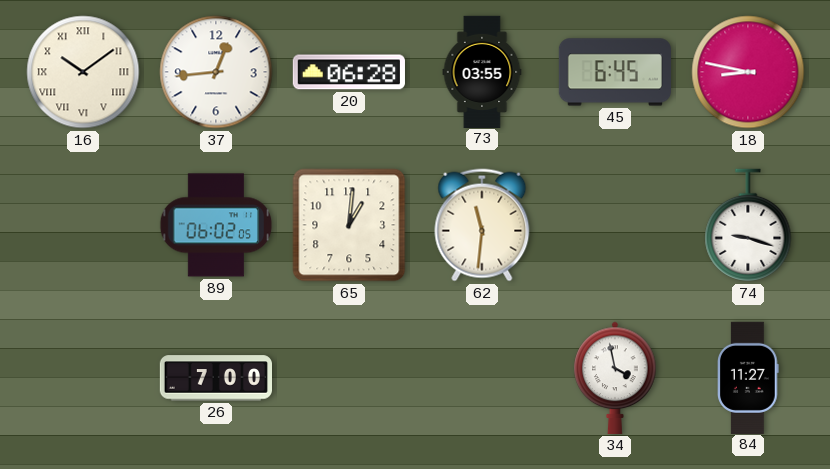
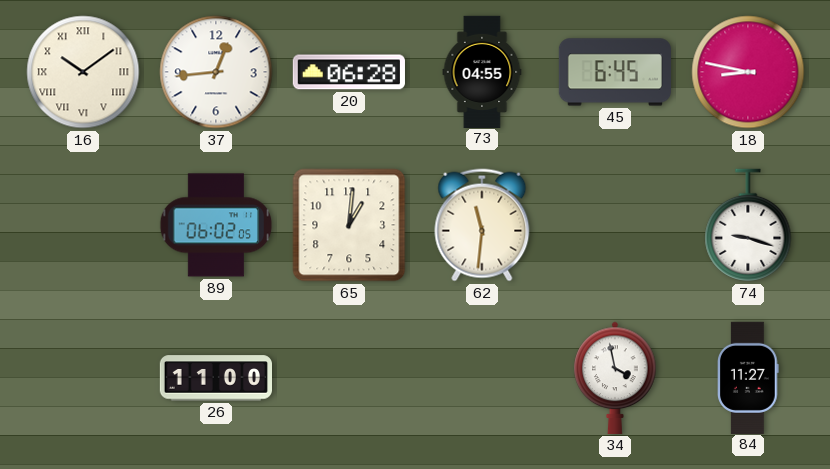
73: 03:55 -> 04:55 (482, 71)
26: 7:00 -> 11:00 (215, 378)
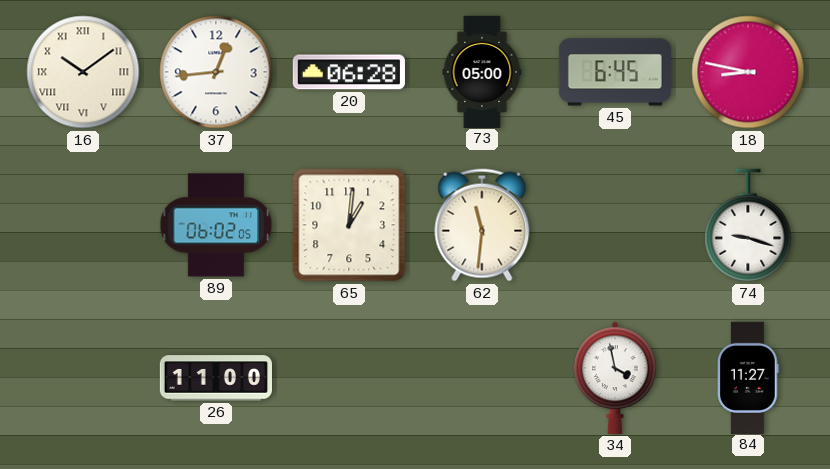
73: 04:55 -> 05:00 (482, 71)
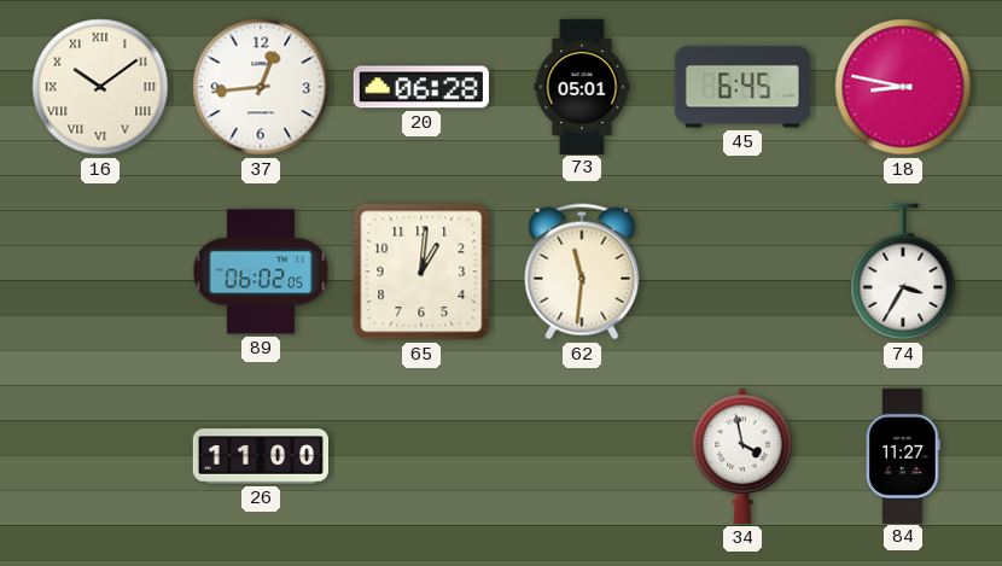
73: 05:00 -> 05:01 (582, 86)
74: 9:18 -> 3:35 (903, 272)
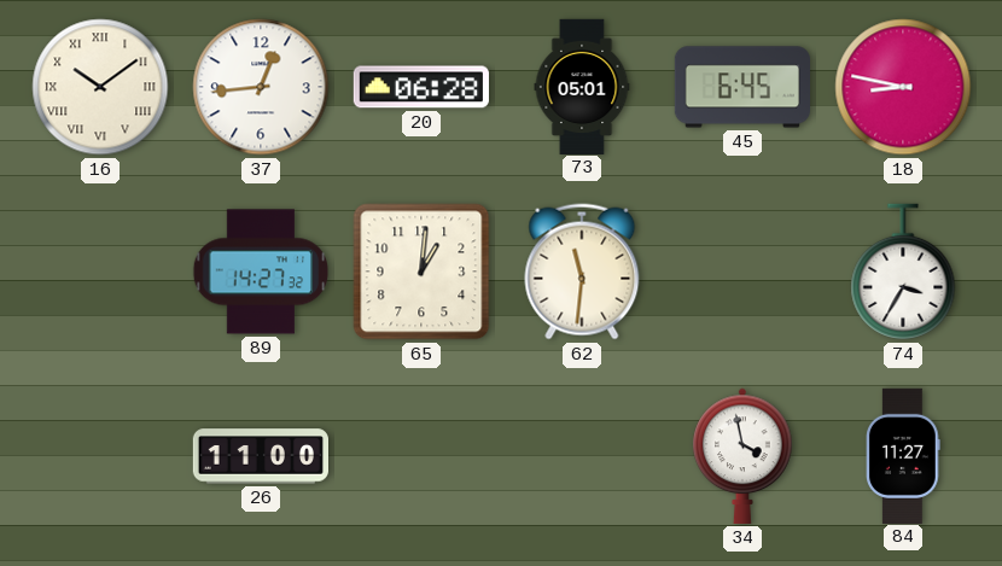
89: 06:02 -> 14:27 (261, 272)
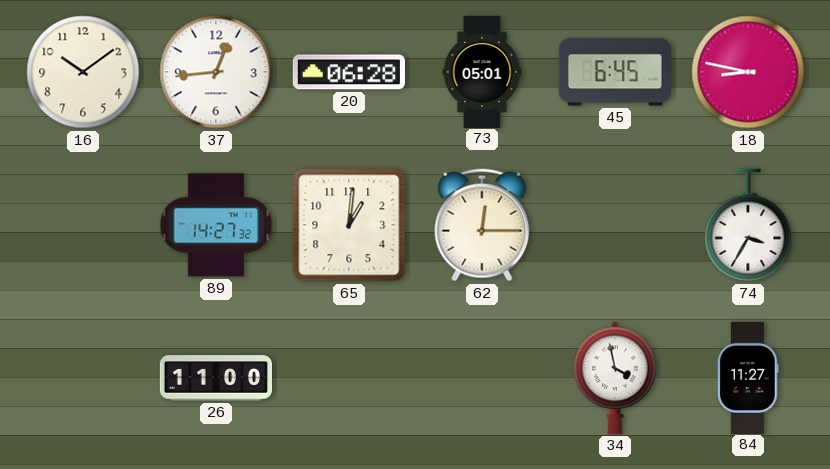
16 numerals: Roman -> Arabic (83, 72)
62: 11:31 -> 12:15 (482, 225)
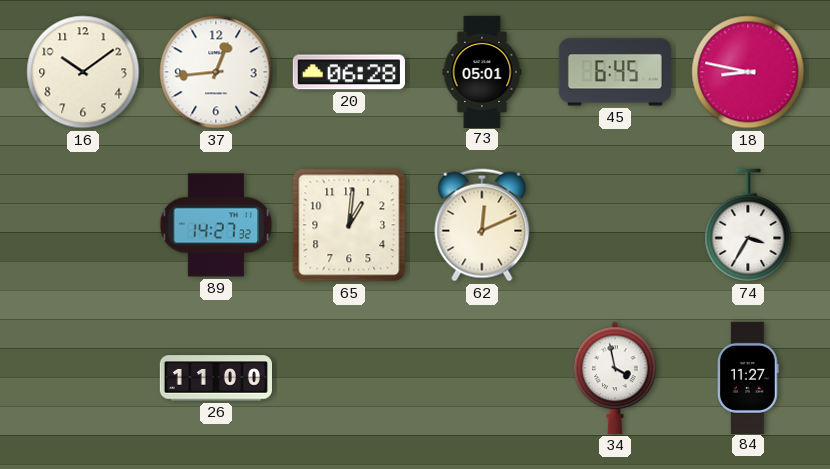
62: 12:15 -> 12:11 (482, 225)
